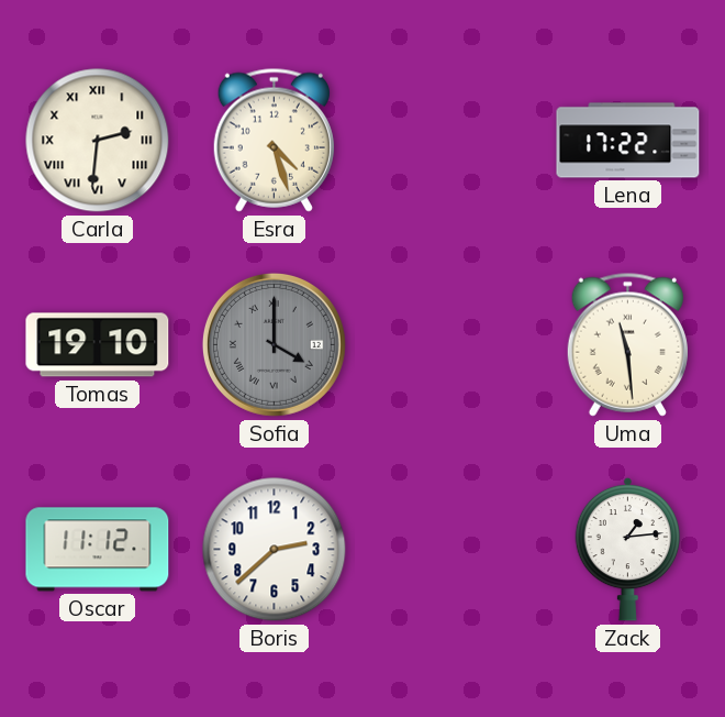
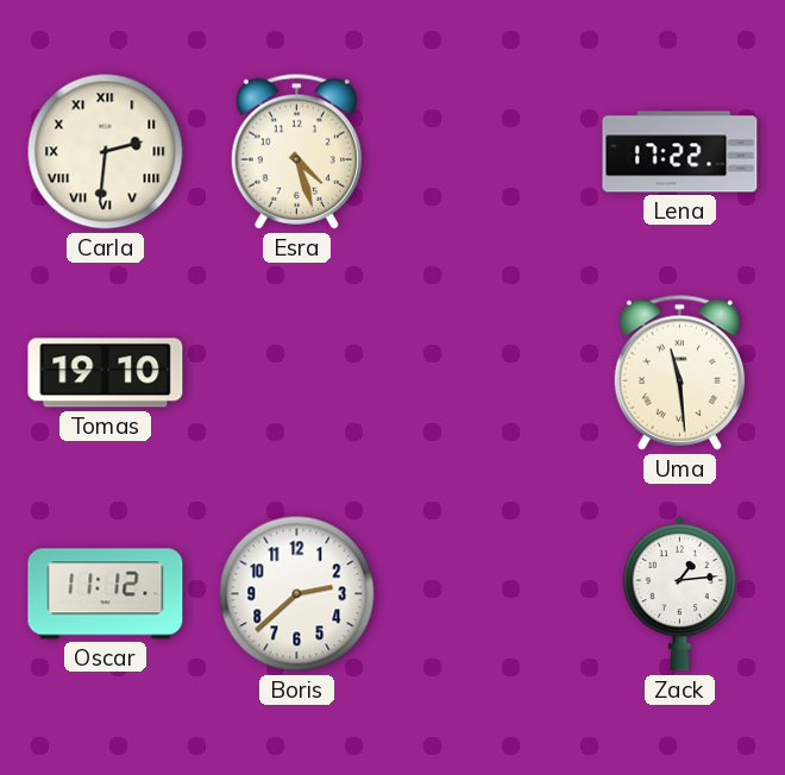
Sofia: 4:00 -> none (274, 344)
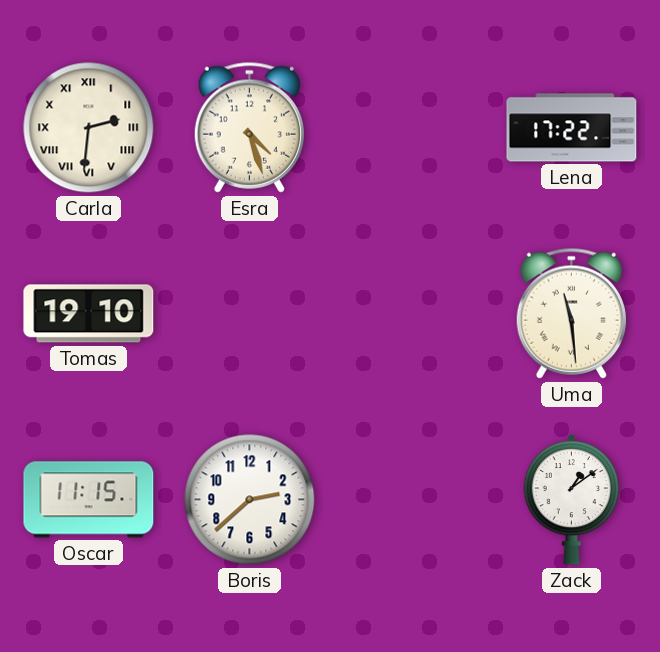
Oscar: 11:12 -> 11:15 (89, 500)
Zack: 1:14 -> 1:09 (571, 499)
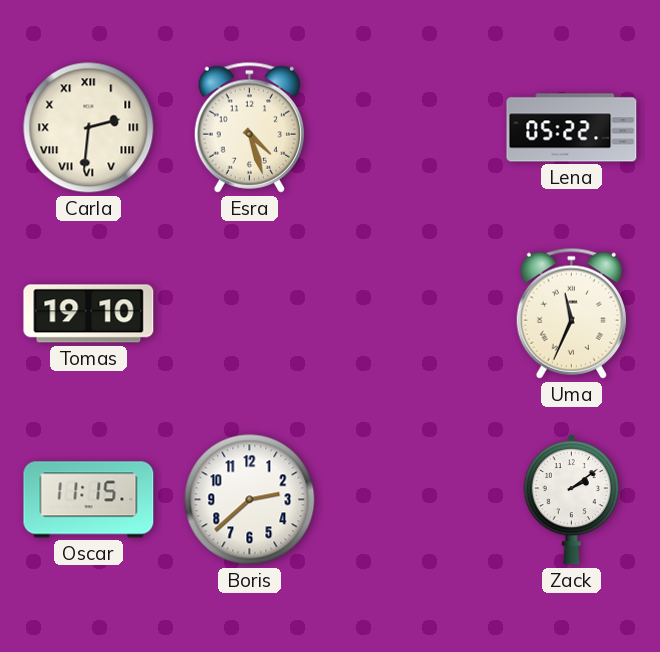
Lena: 17:22 -> 05:22 (572, 128)
Uma: 11:29 -> 11:34 (571, 313)
Zack: 1:09 -> 2:09 (571, 499)
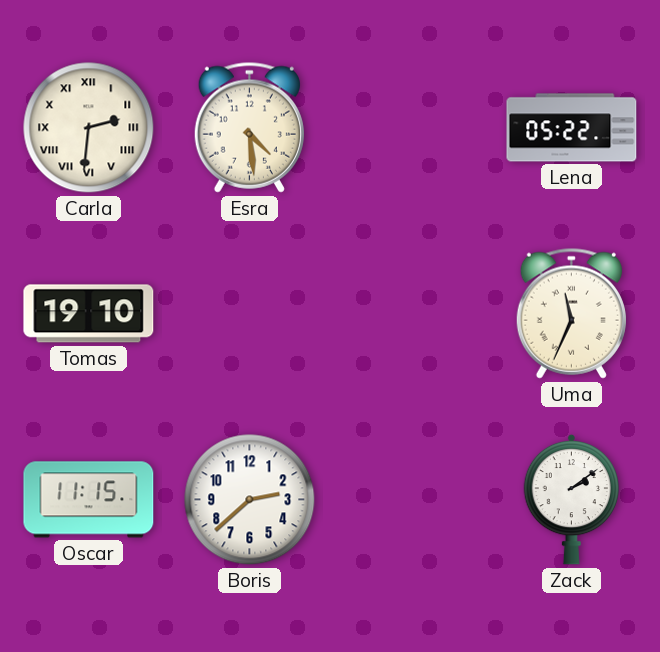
Esra: 4:27 -> 4:29 (249, 127)
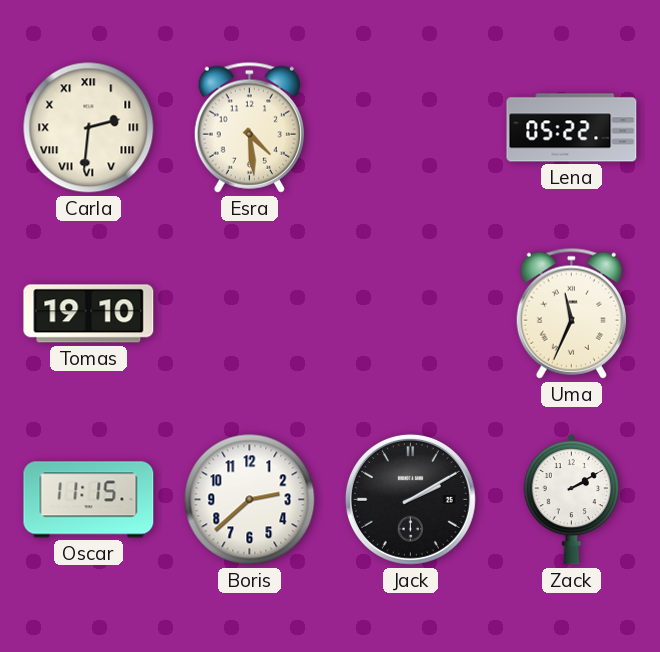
Jack: none -> 2:10 (410, 499)
Zack: 2:09 -> 2:10 (571, 499)
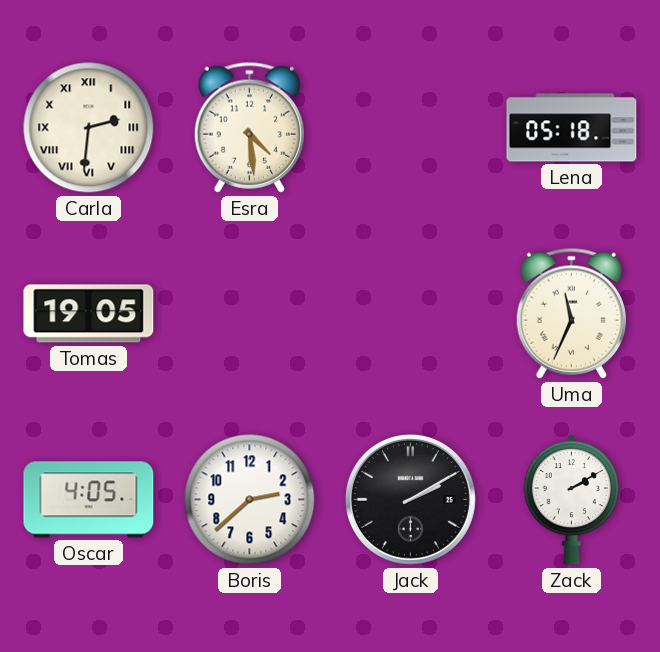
Lena: 05:22 -> 05:18 (572, 128)
Tomas: 19:10 -> 19:05 (89, 314)
Oscar: 11:15 -> 4:05 (89, 500)
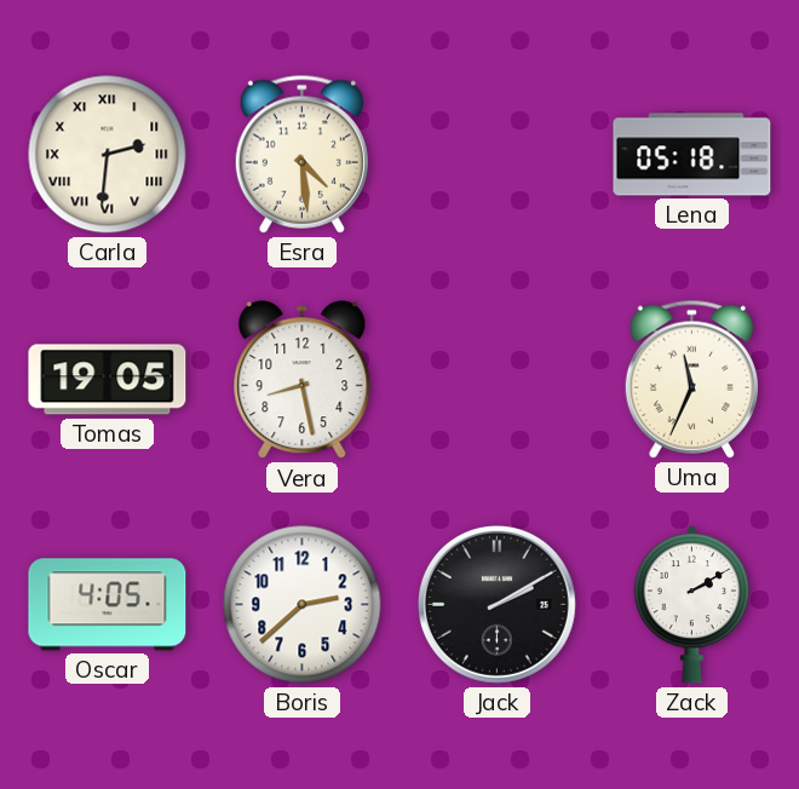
Vera: none -> 8:28 (303, 380)
